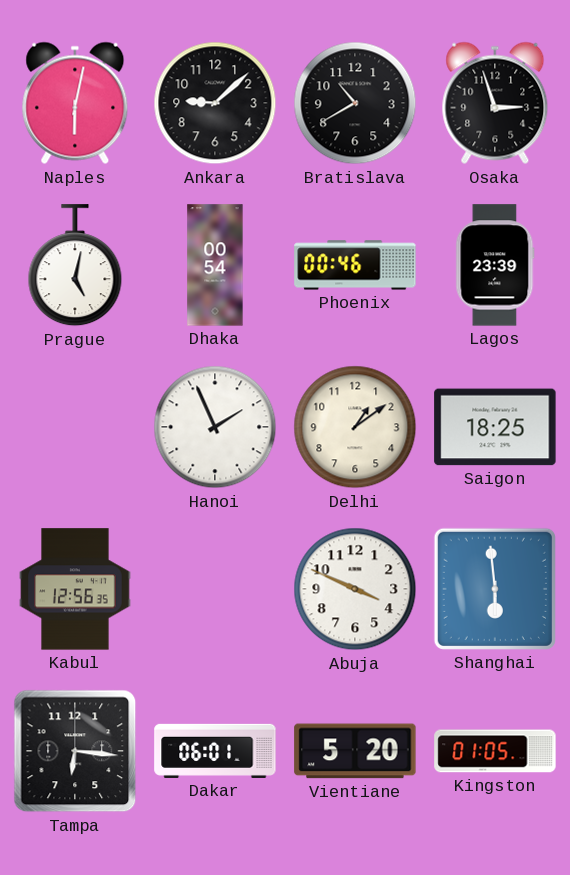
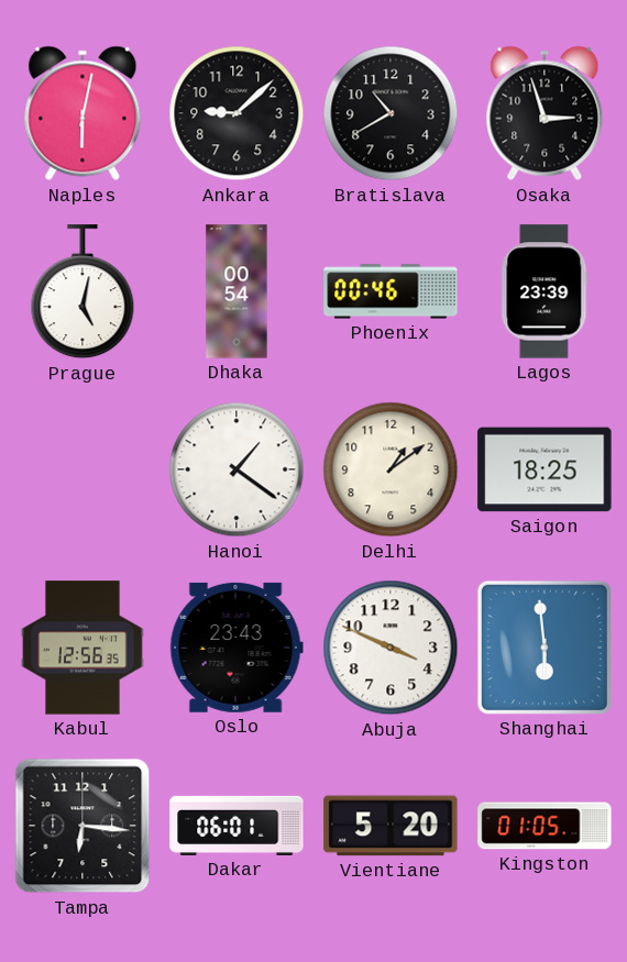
Hanoi: 1:56 -> 1:21 (237, 469)
Oslo: none -> 23:43 (237, 648)
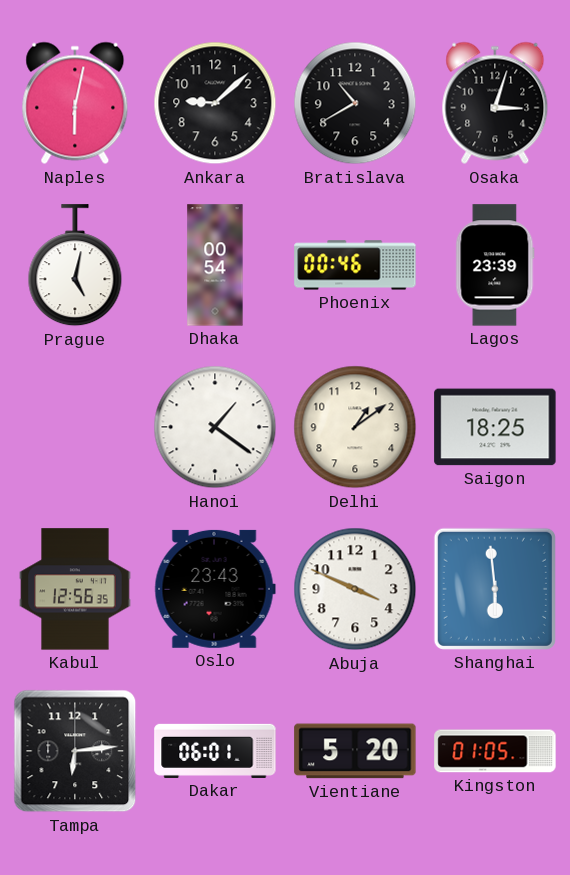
Osaka: 2:57 -> 3:03 (495, 103)
Tampa: 6:16 -> 6:14 (75, 751)
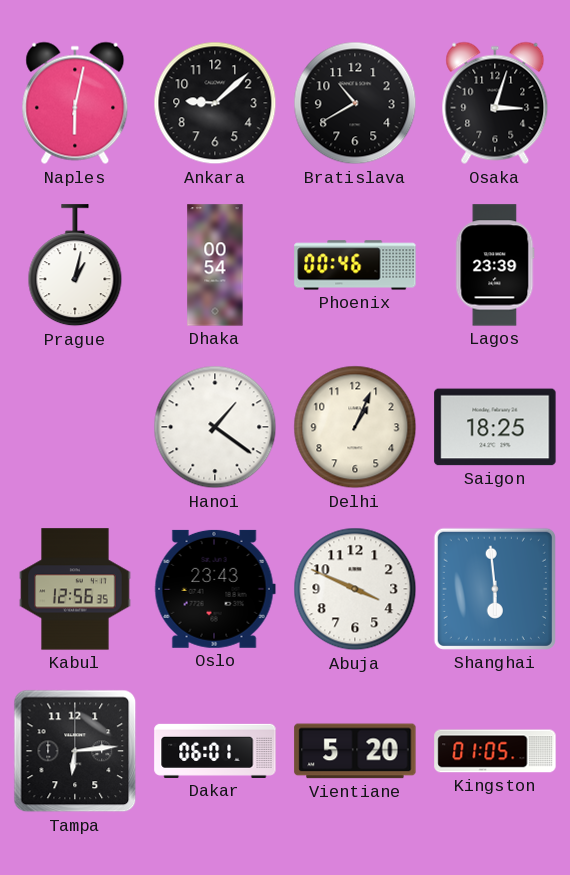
Prague: 5:02 -> 1:02 (75, 266)
Delhi: 1:09 -> 1:04 (355, 427)
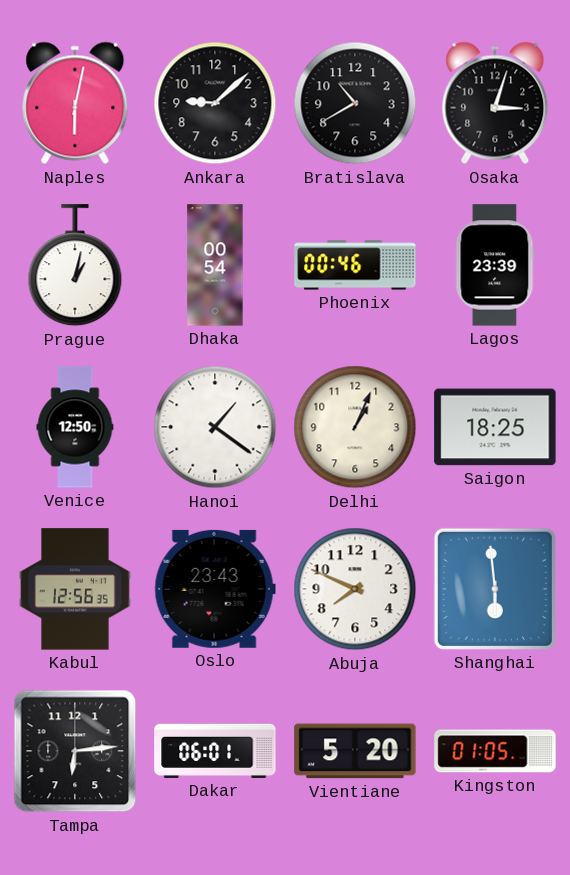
Venice: none -> 12:50 (75, 427)
Abuja: 3:49 -> 7:49 (355, 589)
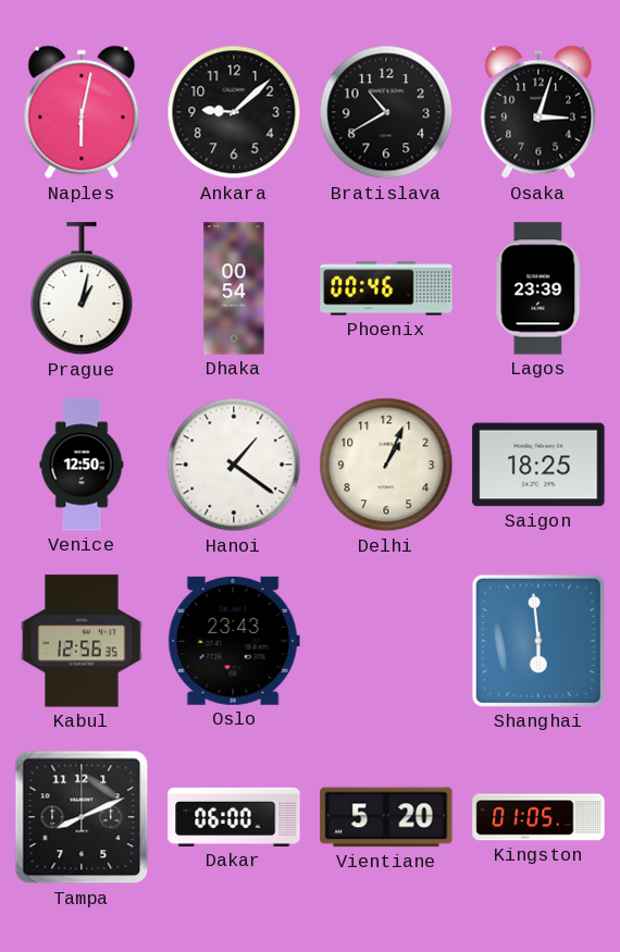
Abuja: 7:49 -> none (355, 589)
Tampa: 6:14 -> 8:11 (82, 817)
Dakar: 06:01 -> 06:00 (234, 817)
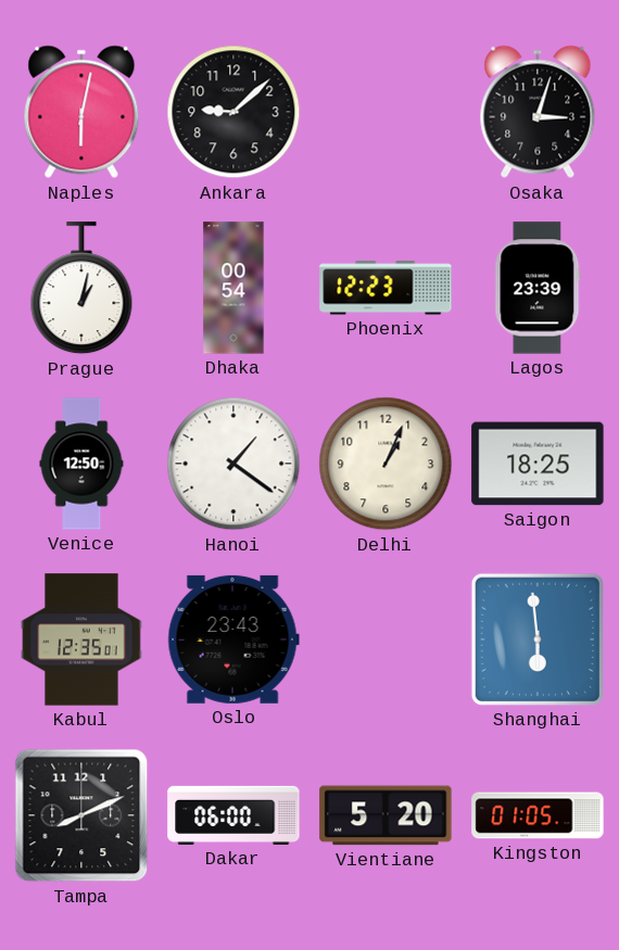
Bratislava: 10:40 -> none (386, 112)
Phoenix: 00:46 -> 12:23 (386, 288)
Kabul: 12:56 -> 12:35 (81, 639)
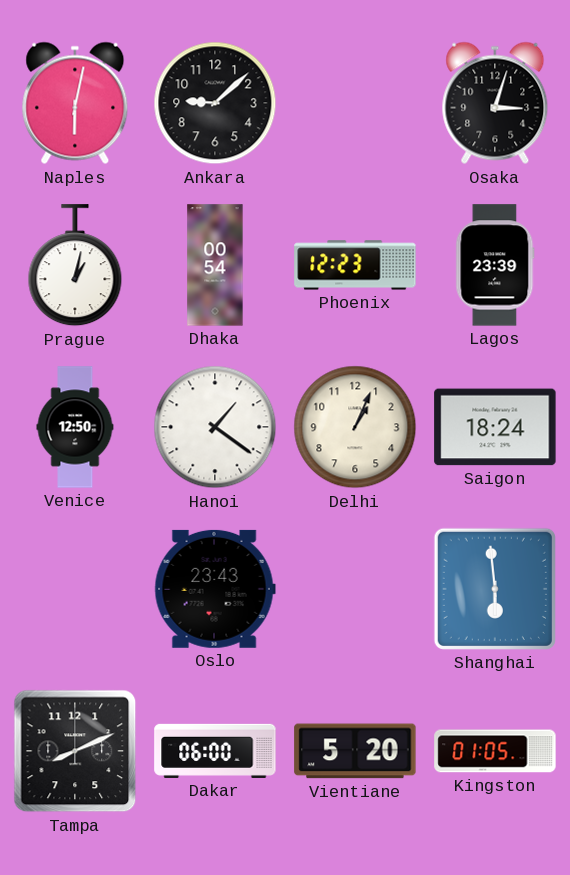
Saigon: 18:25 -> 18:24 (495, 427)
Kabul: 12:35 -> none (81, 639)
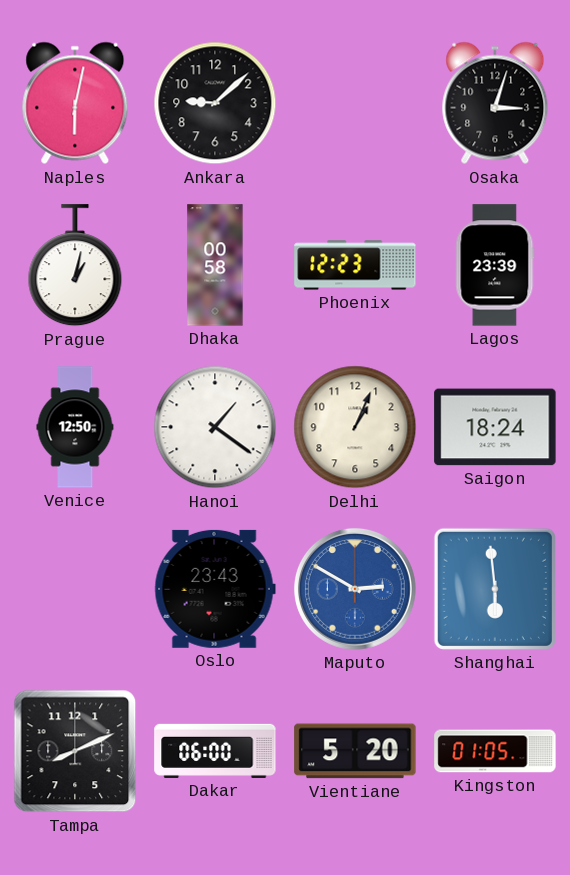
Dhaka: 00:54 -> 00:58 (215, 265)
Maputo: none -> 2:50 (355, 589)
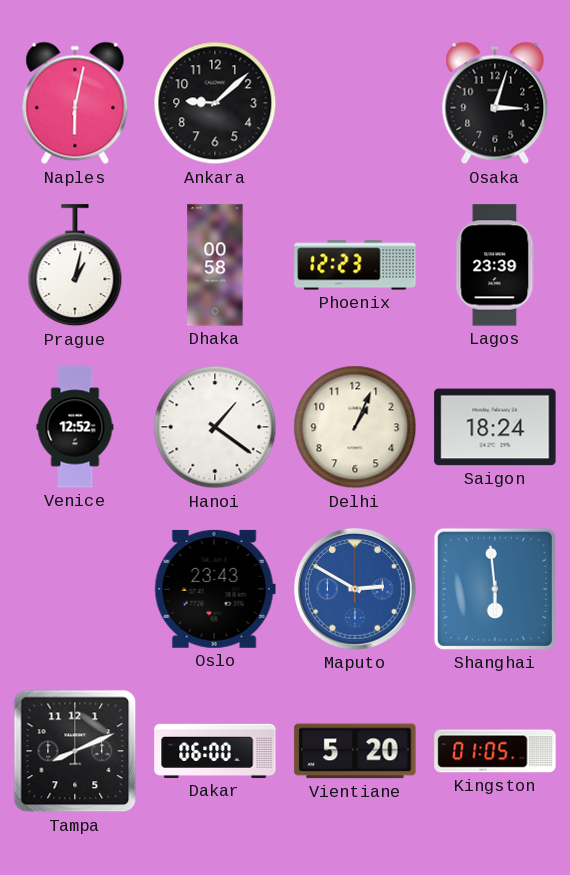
Venice: 12:50 -> 12:52 (75, 427)
